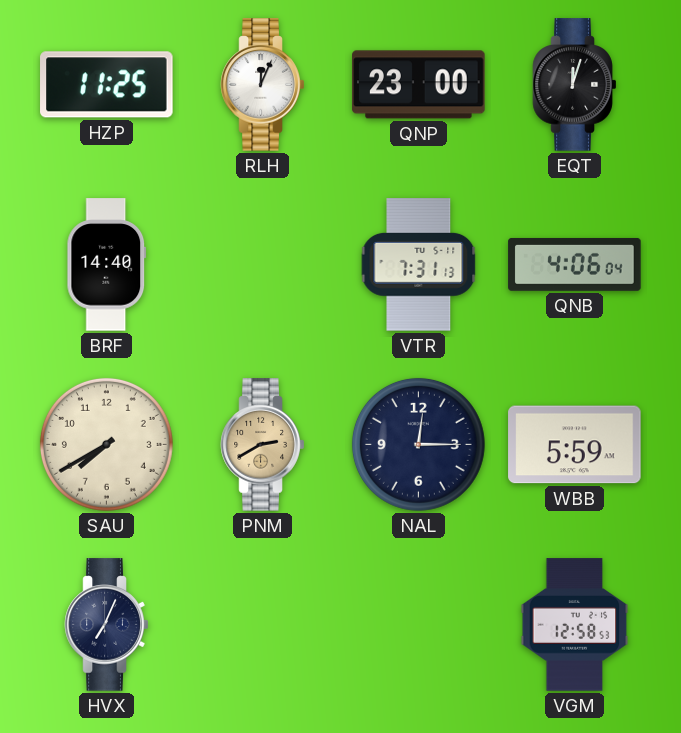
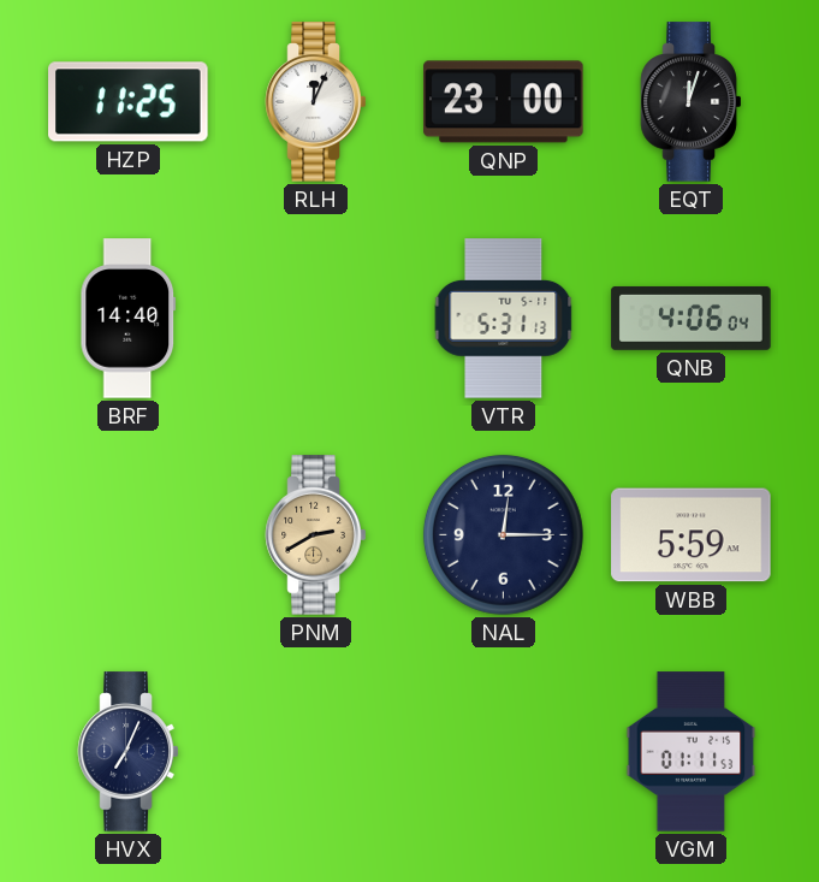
VTR: 7:31 -> 5:31 (504, 319)
SAU: 7:40 -> none (106, 444)
VGM: 12:58 -> 01:11 (692, 752)
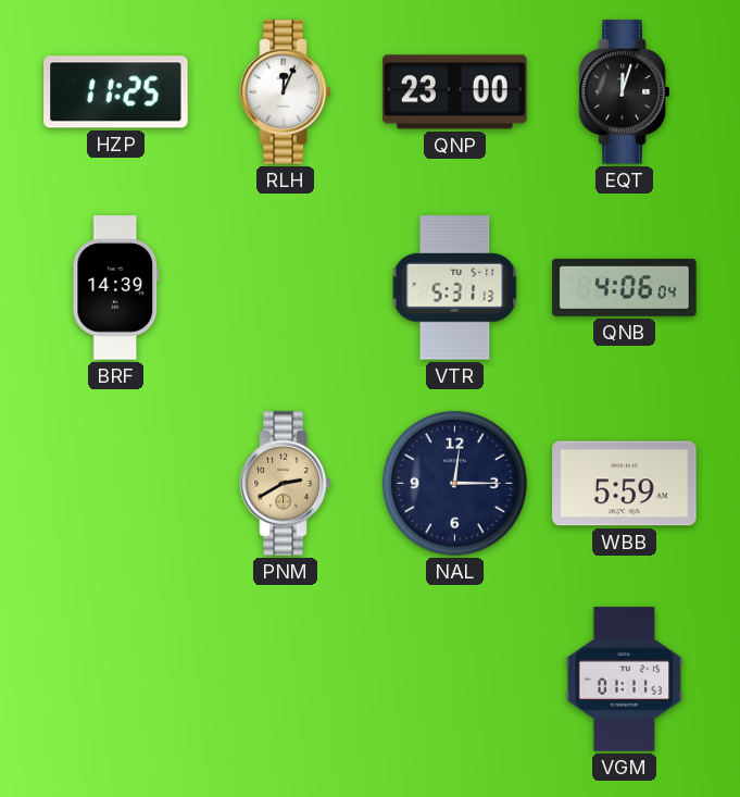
BRF: 14:40 -> 14:39 (116, 288)
HVX: 7:04 -> none (129, 752)
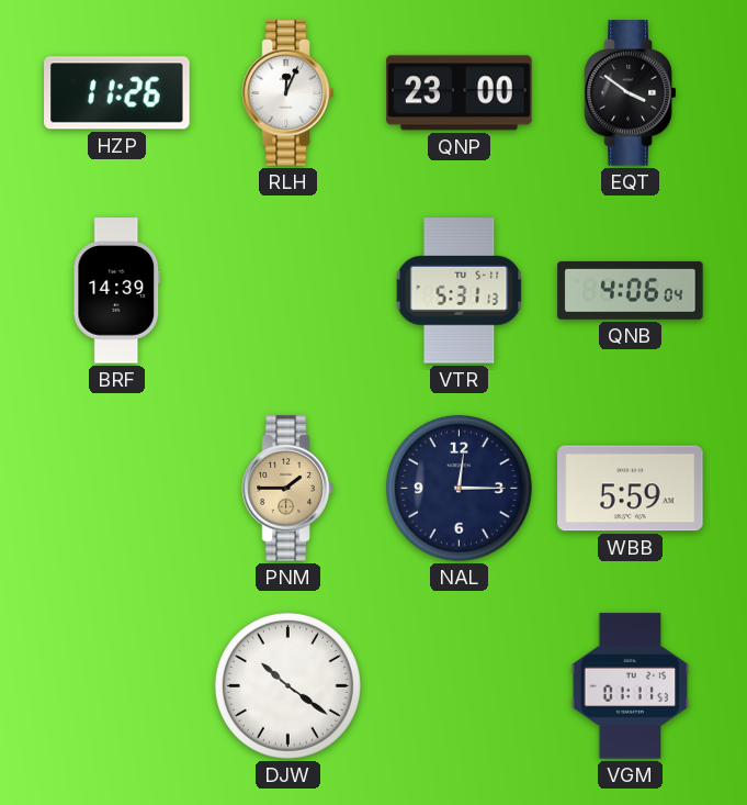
HZP: 11:25 -> 11:26 (117, 93)
EQT: 12:03 -> 3:51 (631, 93)
PNM: 2:40 -> 1:45 (288, 489)
DJW: none -> 10:21 (287, 685)
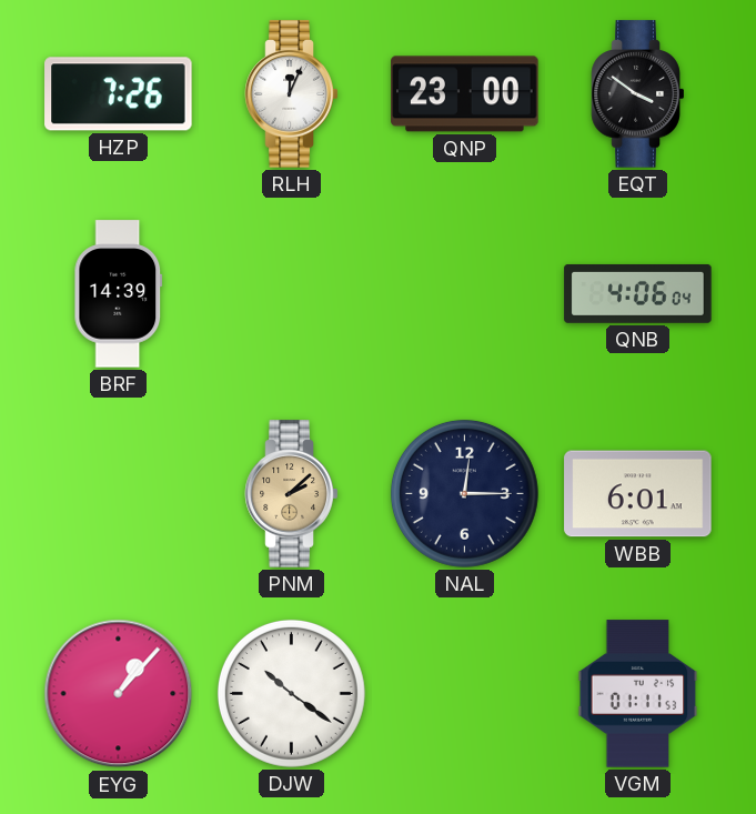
HZP: 11:26 -> 7:26 (119, 94)
VTR: 5:31 -> none (460, 291)
PNM: 1:45 -> 2:08 (292, 494)
WBB: 5:59 -> 6:01 (638, 494)
EYG: none -> 1:07 (119, 694)
